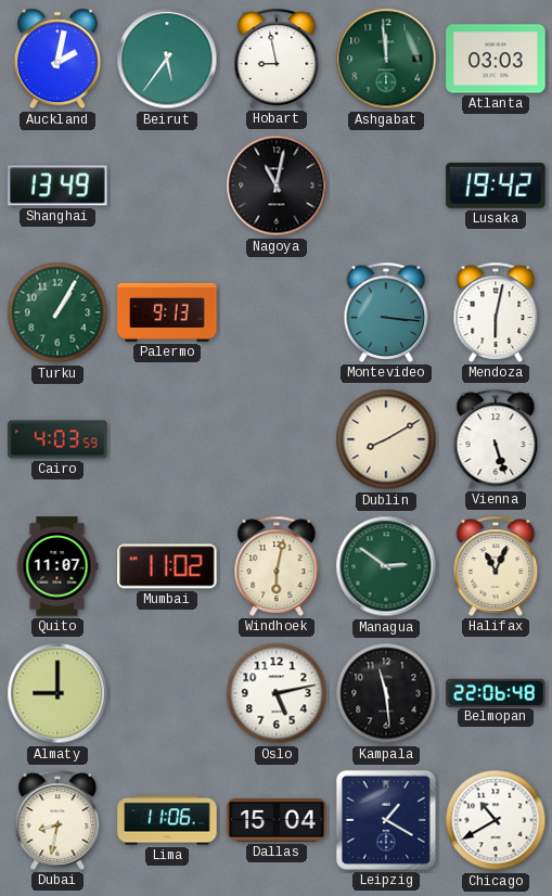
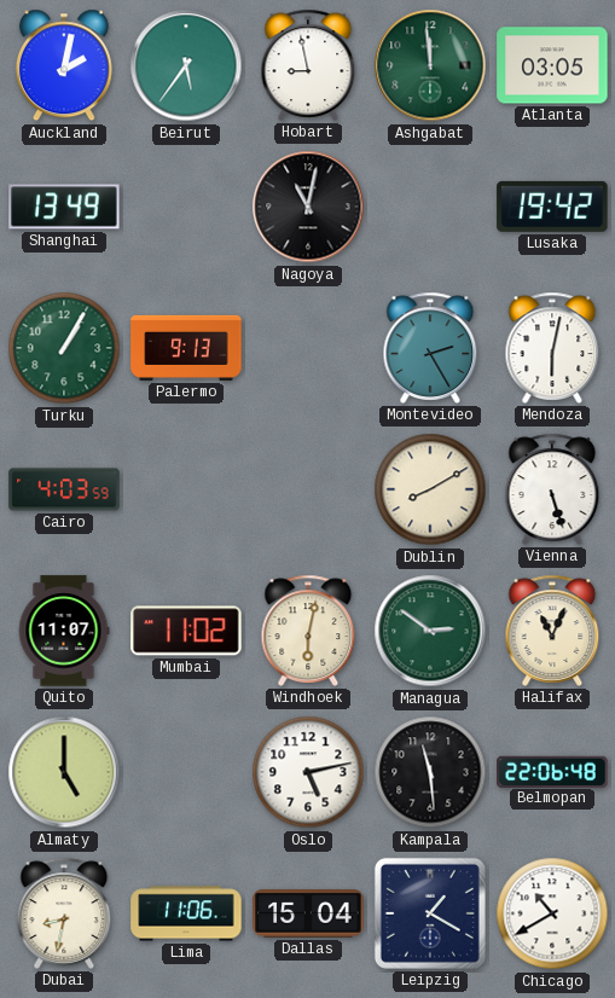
Atlanta: 03:03 -> 03:05 (552, 65)
Montevideo: 3:16 -> 2:25 (430, 348)
Almaty: 9:00 -> 5:00 (64, 772)
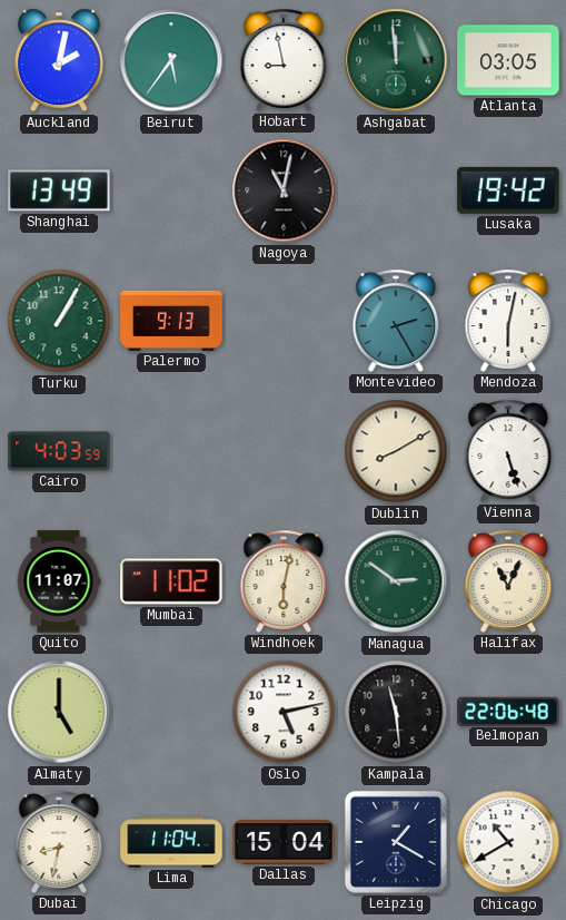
Lima: 11:06 -> 11:04 (171, 842)
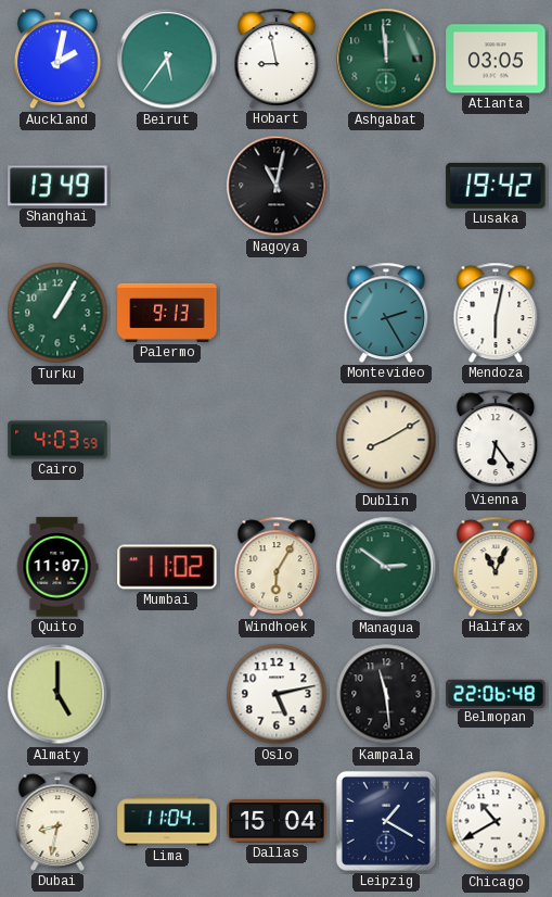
Vienna: 5:27 -> 6:24 (496, 440)
Windhoek: 6:02 -> 6:05 (277, 567)
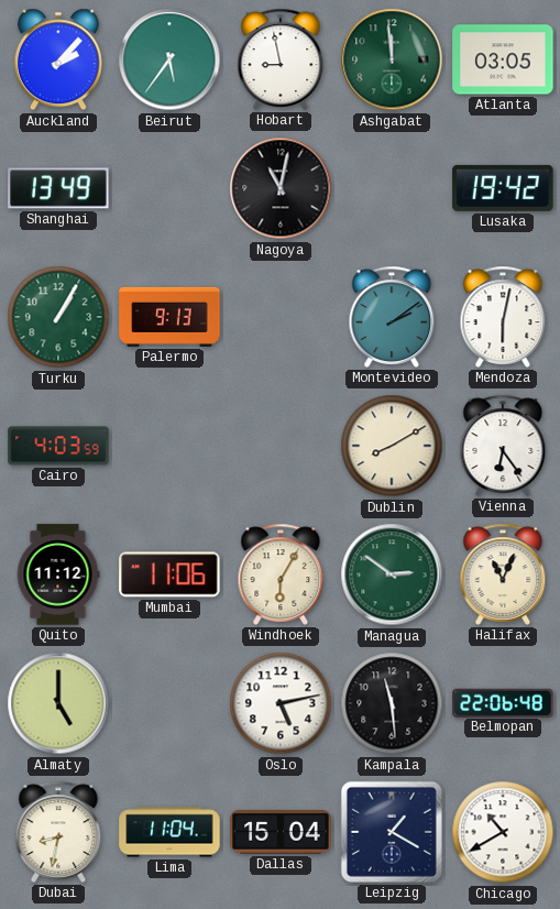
Auckland: 2:02 -> 2:07 (58, 59)
Montevideo: 2:25 -> 2:09 (392, 317)
Quito: 11:07 -> 11:12 (58, 574)
Mumbai: 11:02 -> 11:06 (169, 574)
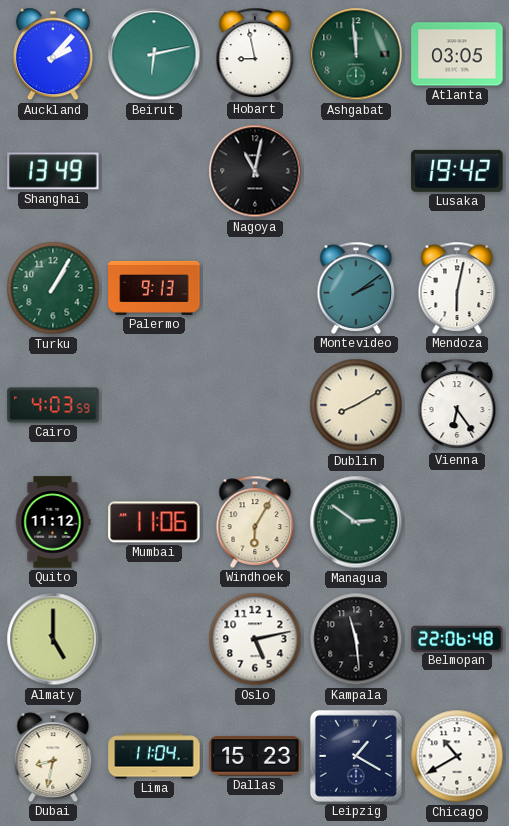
Beirut: 5:36 -> 6:13 (154, 54)
Halifax: 11:04 -> none (503, 574)
Dallas: 15:04 -> 15:23 (255, 756)
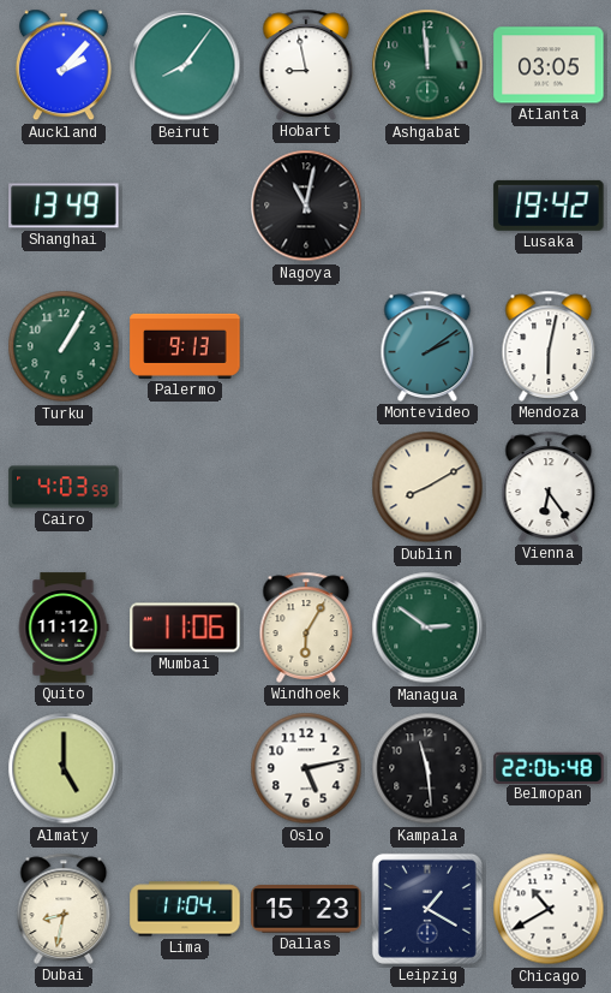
Beirut: 6:13 -> 8:06 (185, 65)
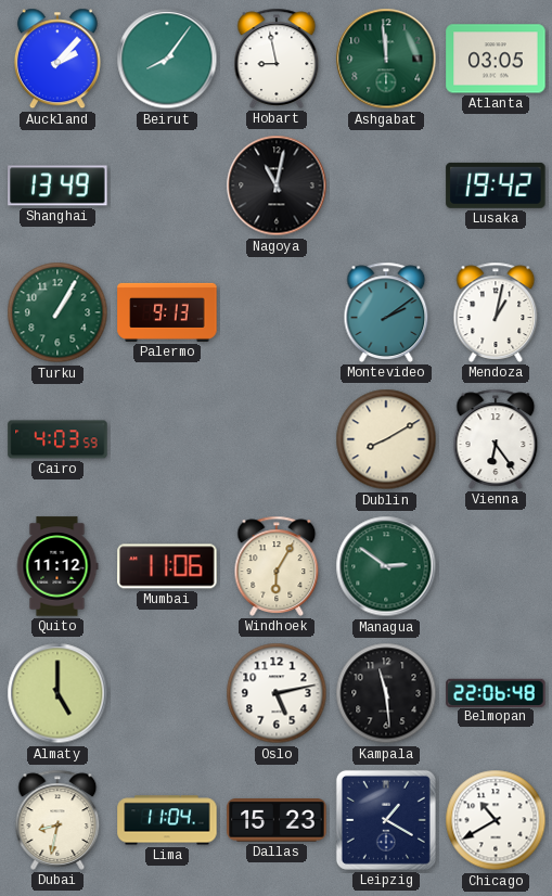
Mendoza: 6:02 -> 1:02 (496, 312)
